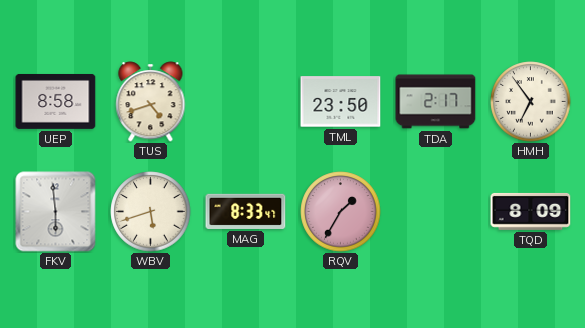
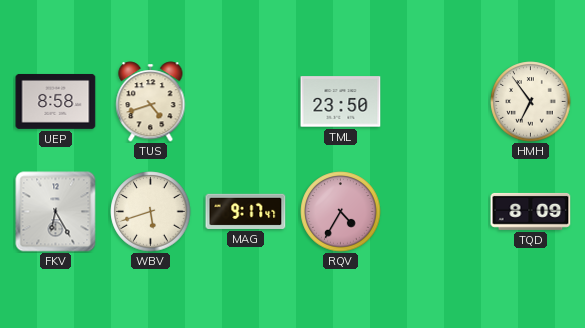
TDA: 2:17 -> none (436, 102)
FKV: 5:59 -> 6:25 (56, 212)
MAG: 8:33 -> 9:17 (246, 211)
RQV: 1:35 -> 4:35 (341, 212)
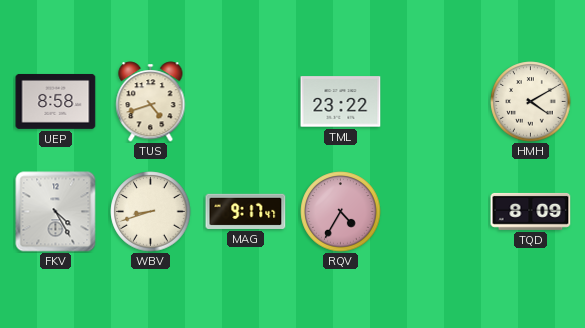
TML: 23:50 -> 23:22 (341, 102)
HMH: 6:54 -> 4:10 (531, 102)
FKV: 6:25 -> 4:25 (56, 212)
WBV: 5:42 -> 8:42 (151, 212)
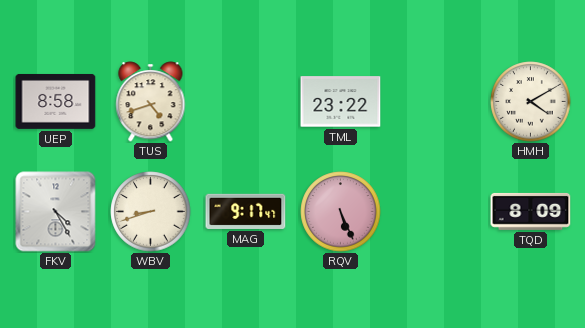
RQV: 4:35 -> 5:26 (341, 212)
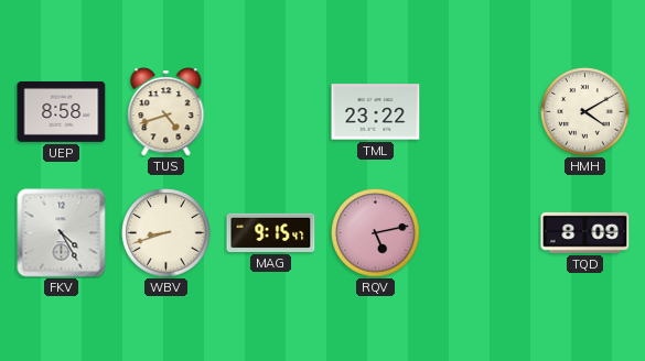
MAG: 9:17 -> 9:15 (271, 232)
RQV: 5:26 -> 5:13 (376, 233)
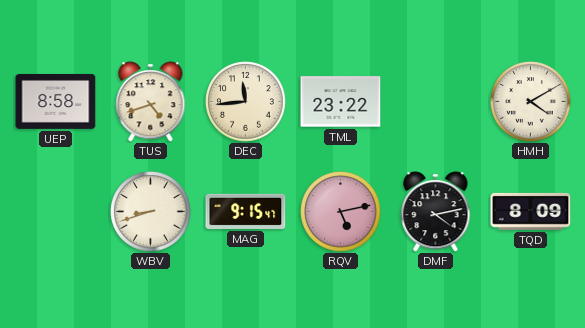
DEC: none -> 11:44 (246, 102)
FKV: 4:25 -> none (62, 233)
DMF: none -> 4:13 (436, 212)
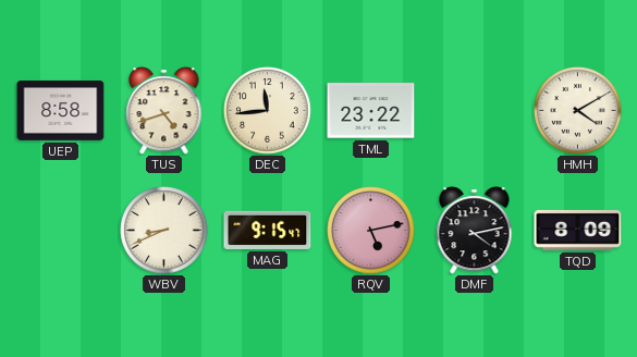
WBV: 8:42 -> 8:41 (164, 231)
